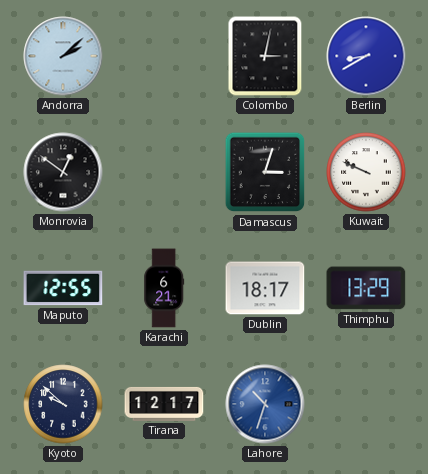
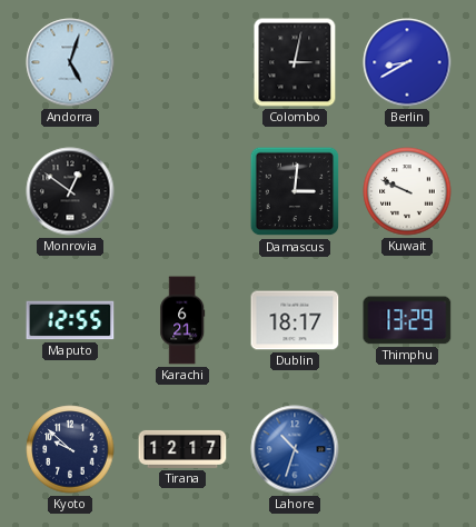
Andorra: 2:08 -> 5:03 (70, 62)
Damascus: 3:03 -> 3:01 (295, 191)
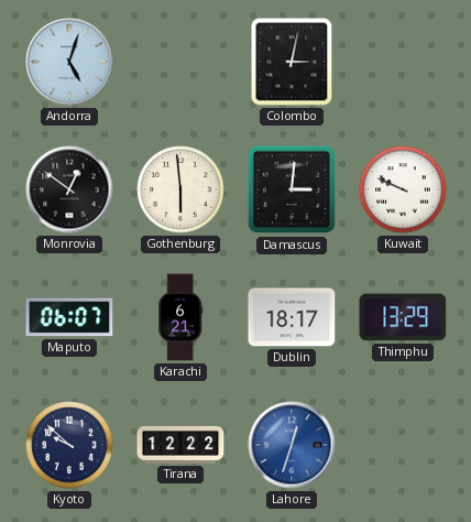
Berlin: 8:40 -> none (407, 62)
Gothenburg: none -> 5:59 (180, 189)
Maputo: 12:55 -> 06:07 (69, 317)
Tirana: 12:17 -> 12:22 (180, 445)
Lahore: 10:33 -> 12:33 (292, 445)
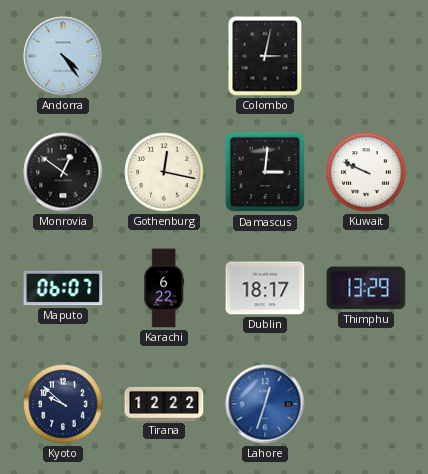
Andorra: 5:03 -> 4:24 (63, 56)
Gothenburg: 5:59 -> 12:17 (164, 172)
Karachi: 6:21 -> 6:22 (164, 288)
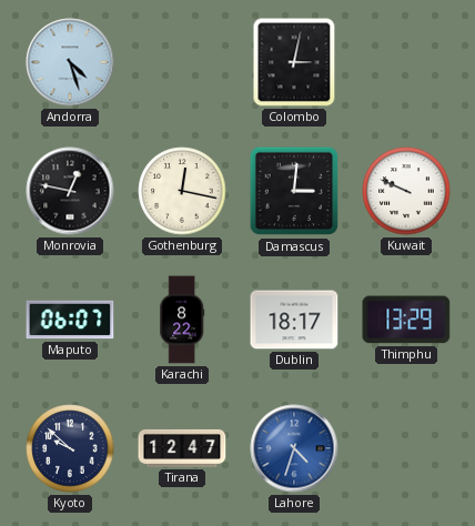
Andorra: 4:24 -> 4:27 (70, 62)
Monrovia: 12:51 -> 12:47 (70, 191)
Karachi: 6:22 -> 8:22 (182, 320)
Tirana: 12:22 -> 12:47 (182, 448)
Lahore: 12:33 -> 4:33 (294, 448)
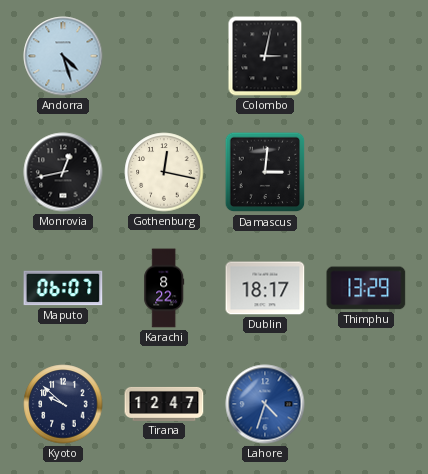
Monrovia: 12:47 -> 12:43 (63, 172)
Kuwait: 9:49 -> none (406, 191)
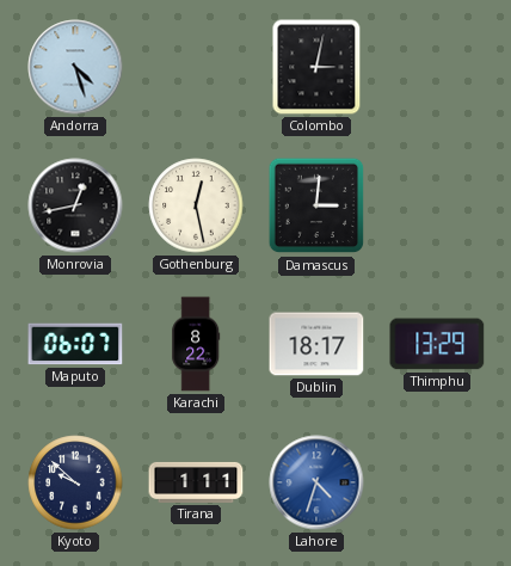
Gothenburg: 12:17 -> 12:28 (196, 205)
Tirana: 12:47 -> 1:11 (196, 482)
